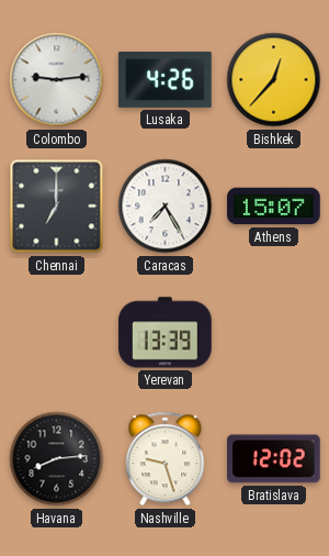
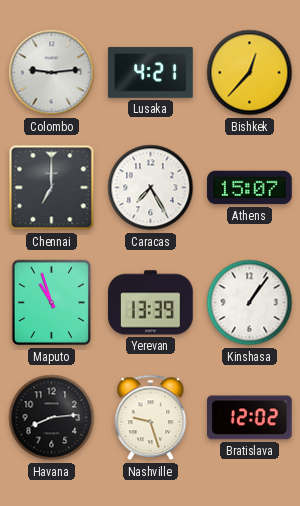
Lusaka: 4:26 -> 4:21 (151, 72)
Maputo: none -> 10:57 (52, 303)
Kinshasa: none -> 1:06 (250, 303)
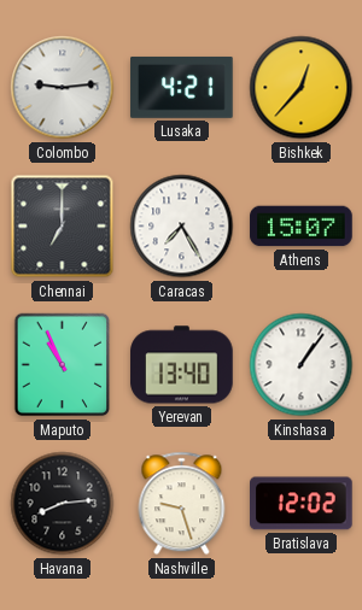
Maputo: 10:57 -> 10:56 (63, 365)
Yerevan: 13:39 -> 13:40 (182, 365)
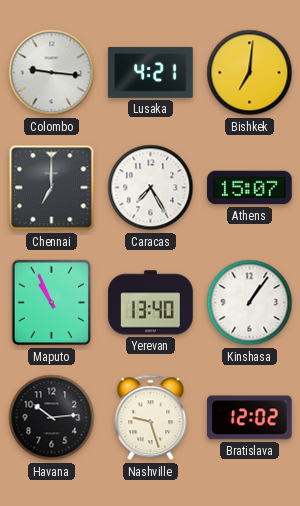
Colombo: 9:14 -> 9:16 (52, 73)
Bishkek: 12:37 -> 7:01 (250, 73)
Havana: 8:14 -> 10:14 (52, 418)
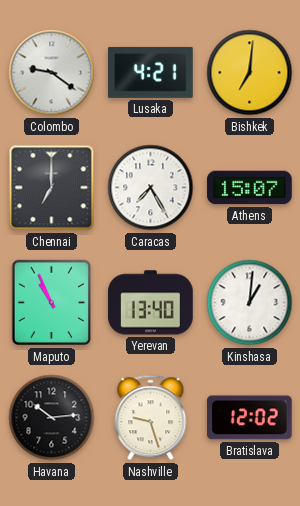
Colombo: 9:16 -> 9:21 (52, 73)
Kinshasa: 1:06 -> 1:01 (250, 303)
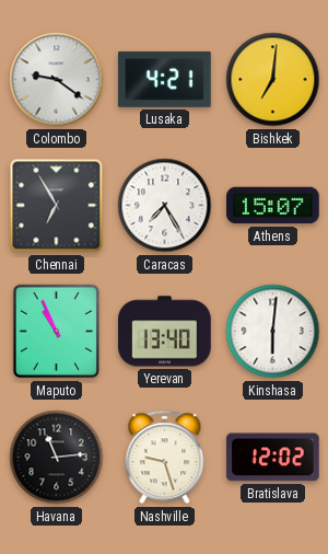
Chennai: 7:00 -> 6:55 (57, 206)
Kinshasa: 1:01 -> 6:01 (273, 332)
Havana: 10:14 -> 11:14 (57, 458)
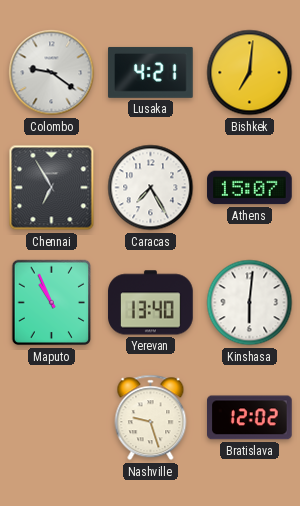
Havana: 11:14 -> none (57, 458)
